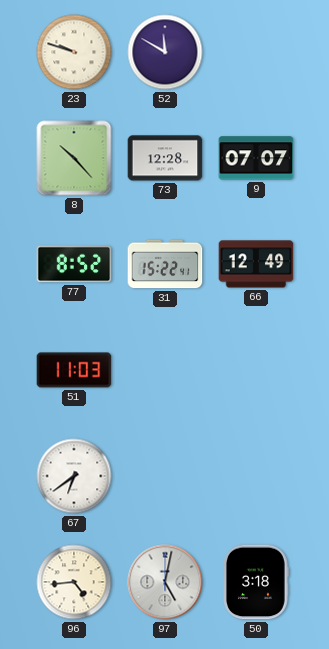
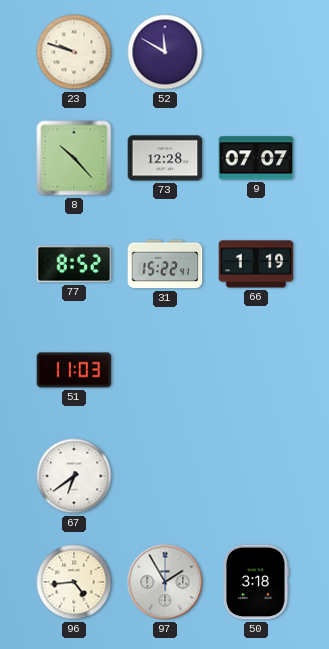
66: 12:49 -> 1:19 (256, 264)
97: 5:02 -> 1:55 (165, 582)
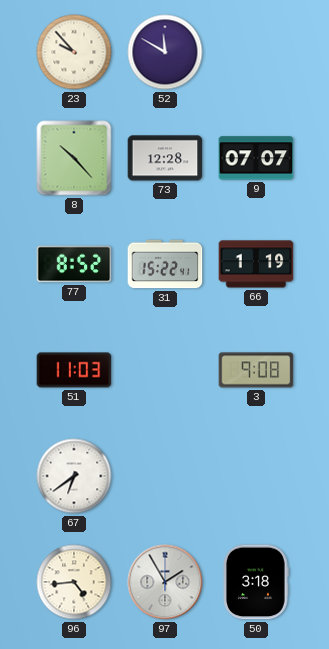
23: 9:48 -> 9:53 (74, 52)
3: none -> 9:08 (256, 370)
